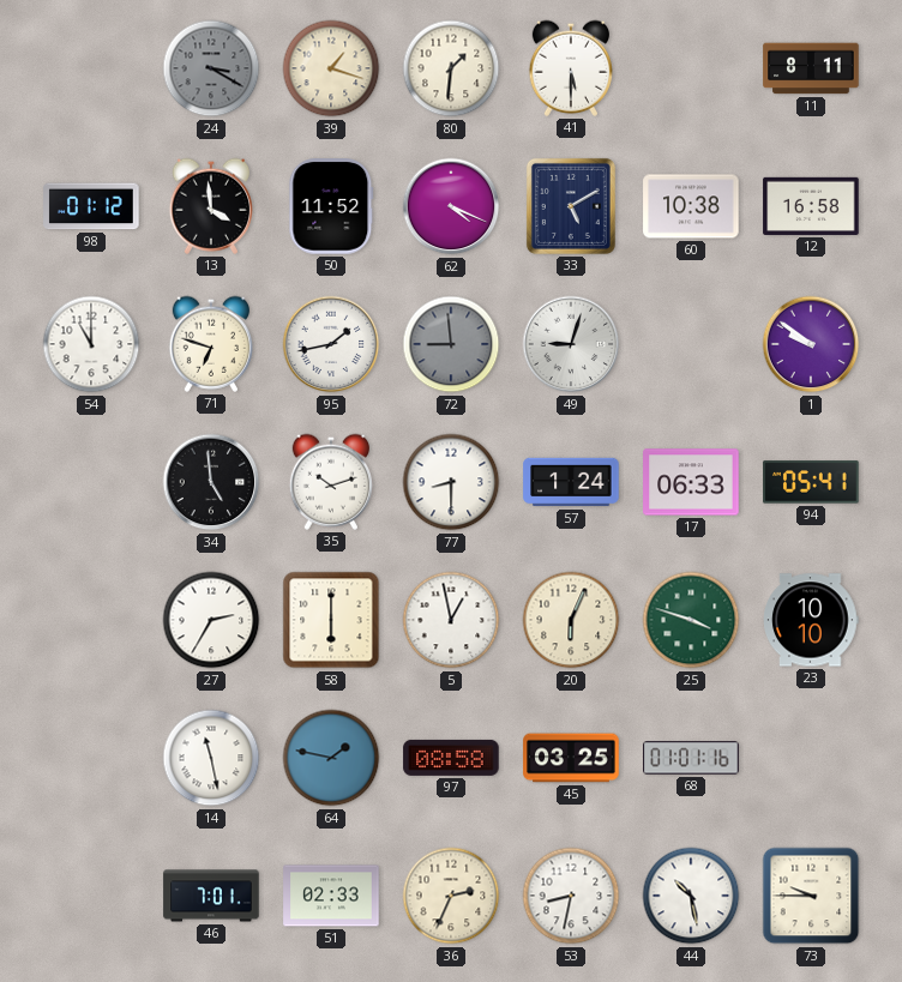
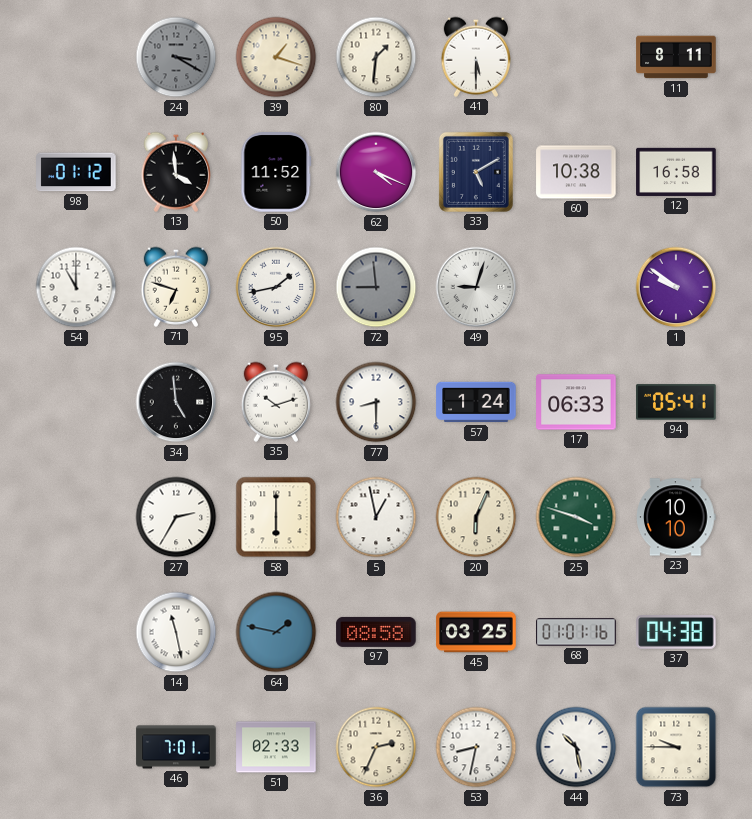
37: none -> 04:38 (676, 633)
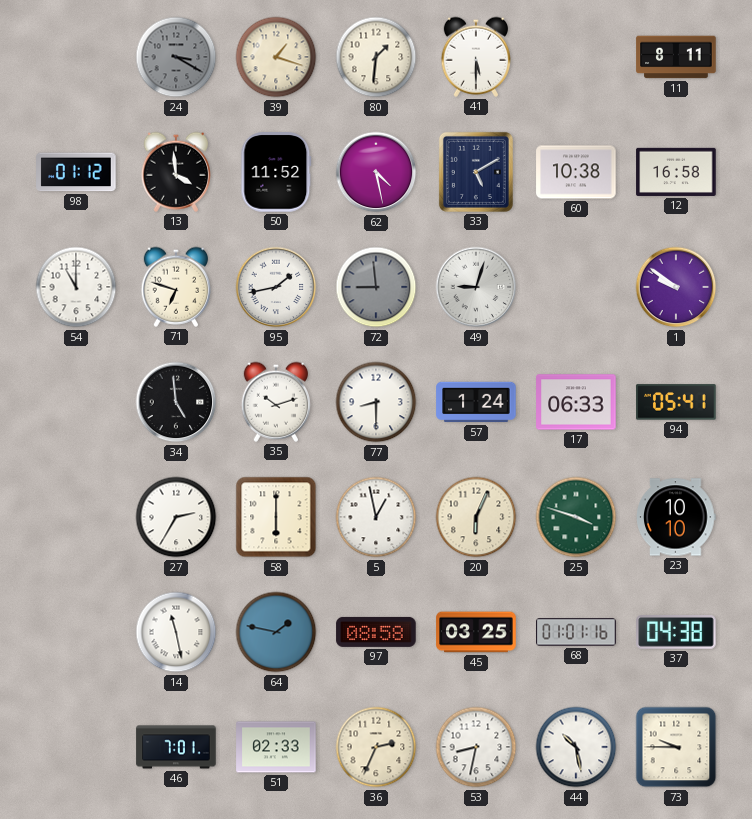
62: 4:19 -> 4:28 (376, 172)
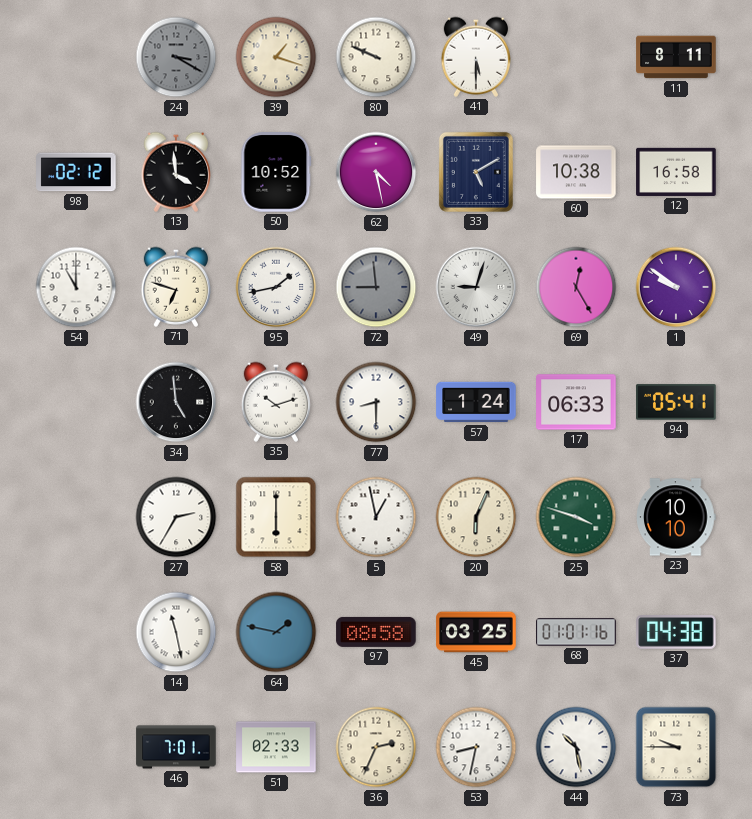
80: 1:31 -> 9:49 (376, 57)
98: 01:12 -> 02:12 (76, 172)
50: 11:52 -> 10:52 (276, 172)
69: none -> 12:25 (576, 287)
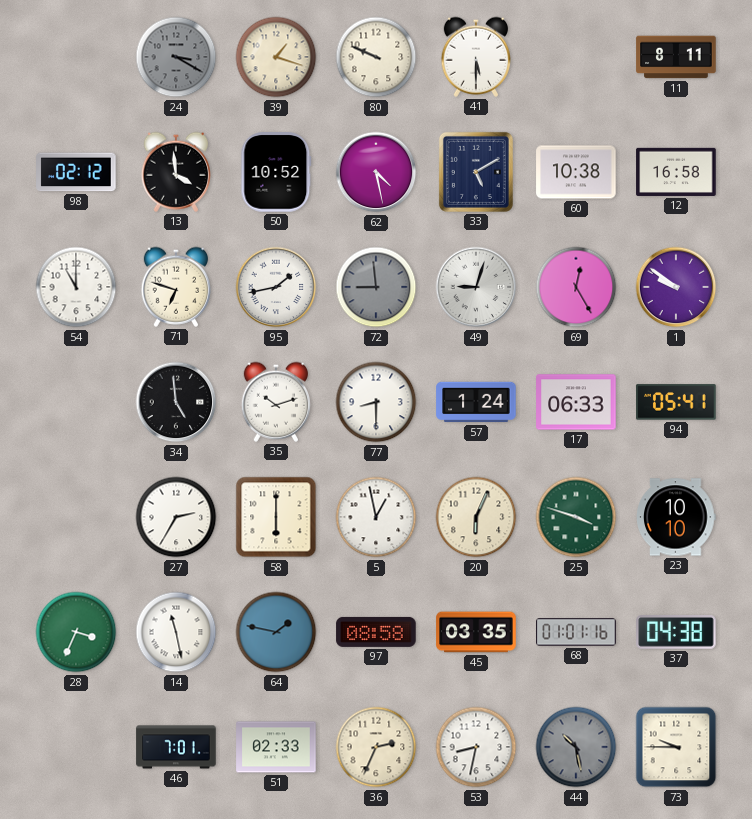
28: none -> 3:34 (76, 632)
45: 03:25 -> 03:35 (476, 632)
44 dial: white -> grey (576, 747)
